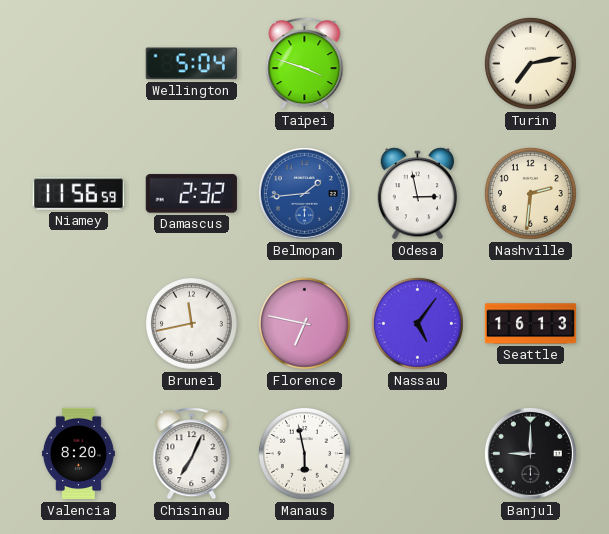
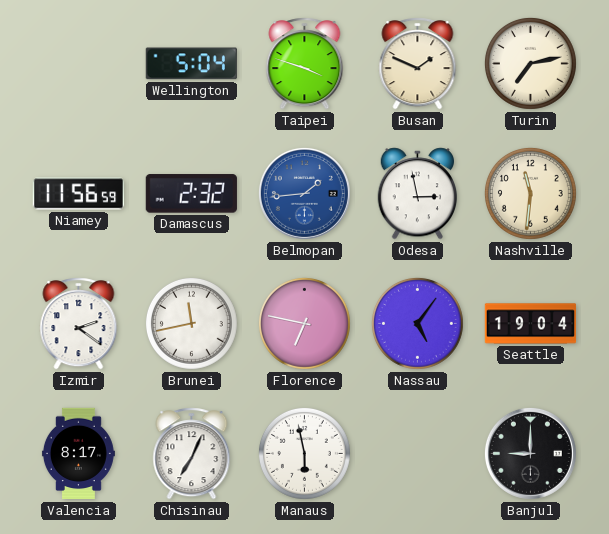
Busan: none -> 1:49 (418, 64)
Nashville: 2:31 -> 11:31 (530, 193)
Izmir: none -> 2:21 (79, 324)
Seattle: 16:13 -> 19:04 (531, 324)
Valencia: 8:20 -> 8:17 (78, 454)
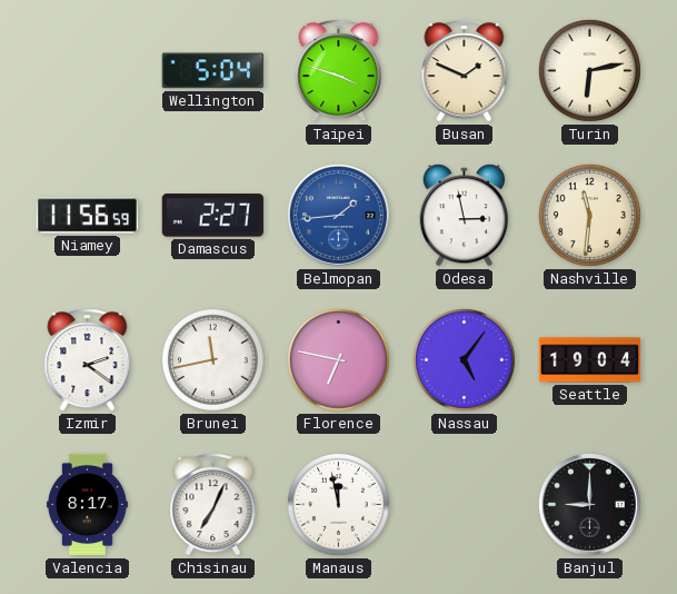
Turin: 7:13 -> 6:13 (589, 70)
Damascus: 2:32 -> 2:27 (212, 216)
Manaus: 5:58 -> 11:58 (338, 504)
